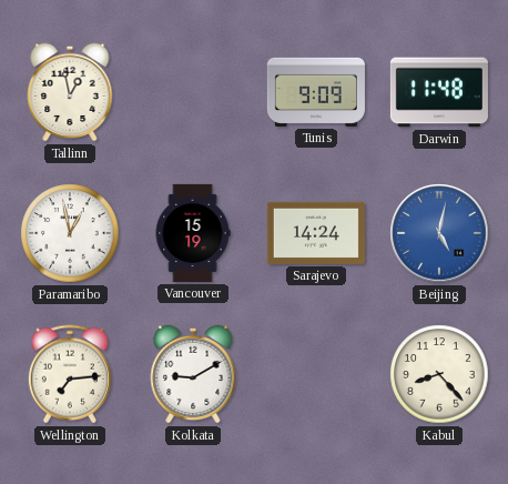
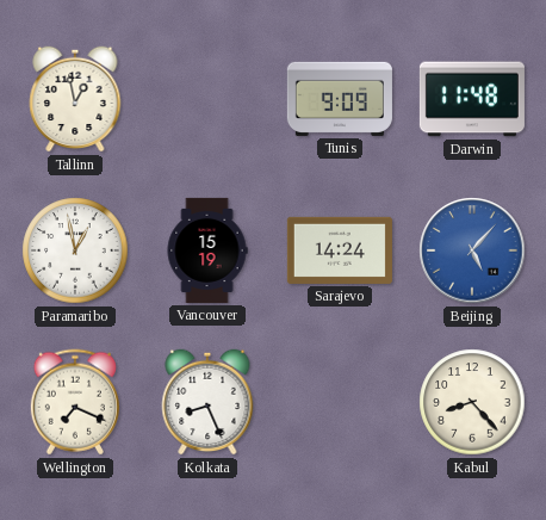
Beijing: 5:02 -> 5:07 (472, 250)
Wellington: 7:14 -> 7:19 (75, 402)
Kolkata: 9:10 -> 8:26 (207, 402)
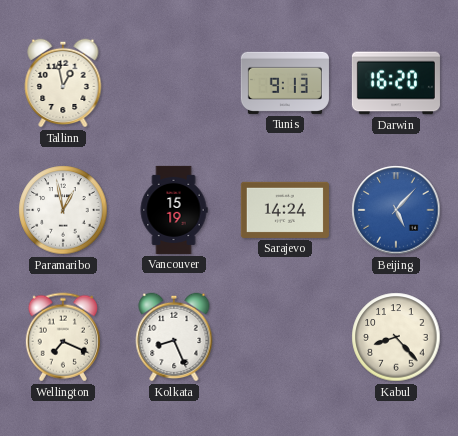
Tunis: 9:09 -> 9:13 (285, 83)
Darwin: 11:48 -> 16:20 (396, 83)
